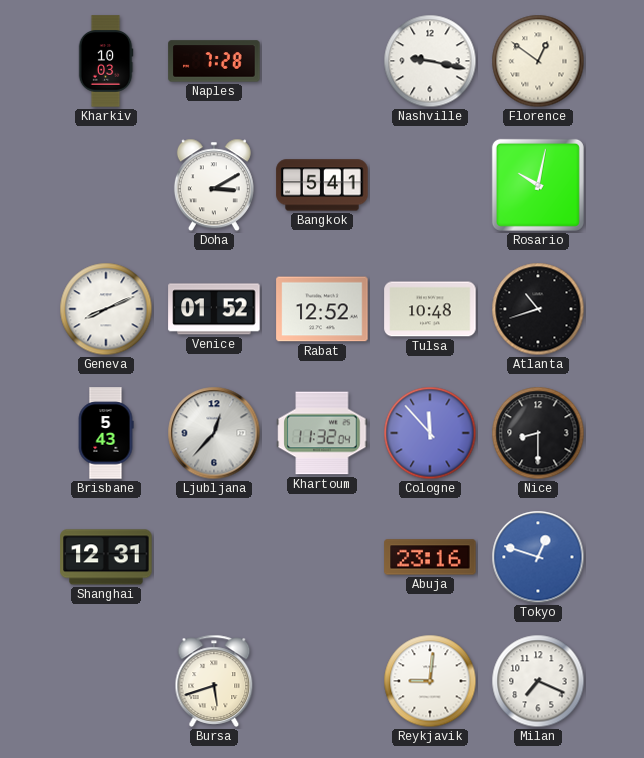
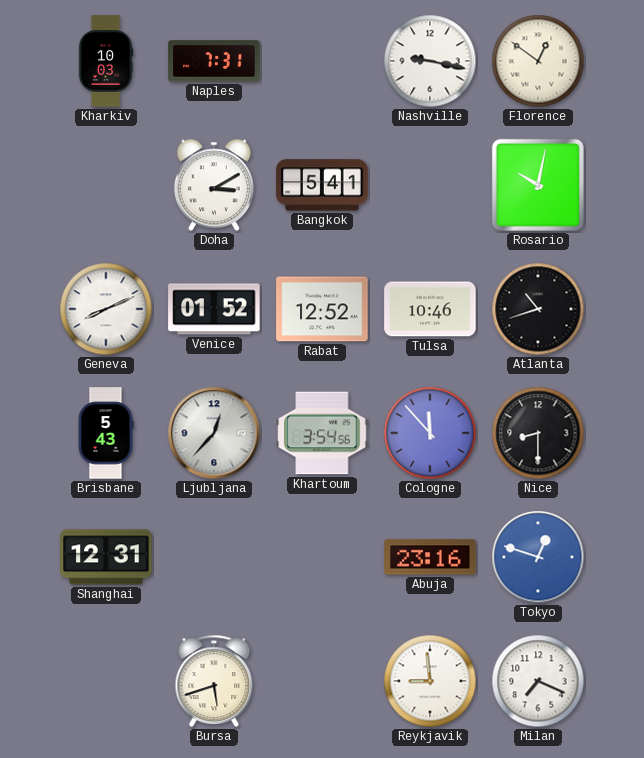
Naples: 7:28 -> 7:31 (214, 61)
Tulsa: 10:48 -> 10:46 (430, 309)
Khartoum: 11:32 -> 3:54 (322, 433)
Reykjavik: 9:01 -> 8:59 (430, 681)
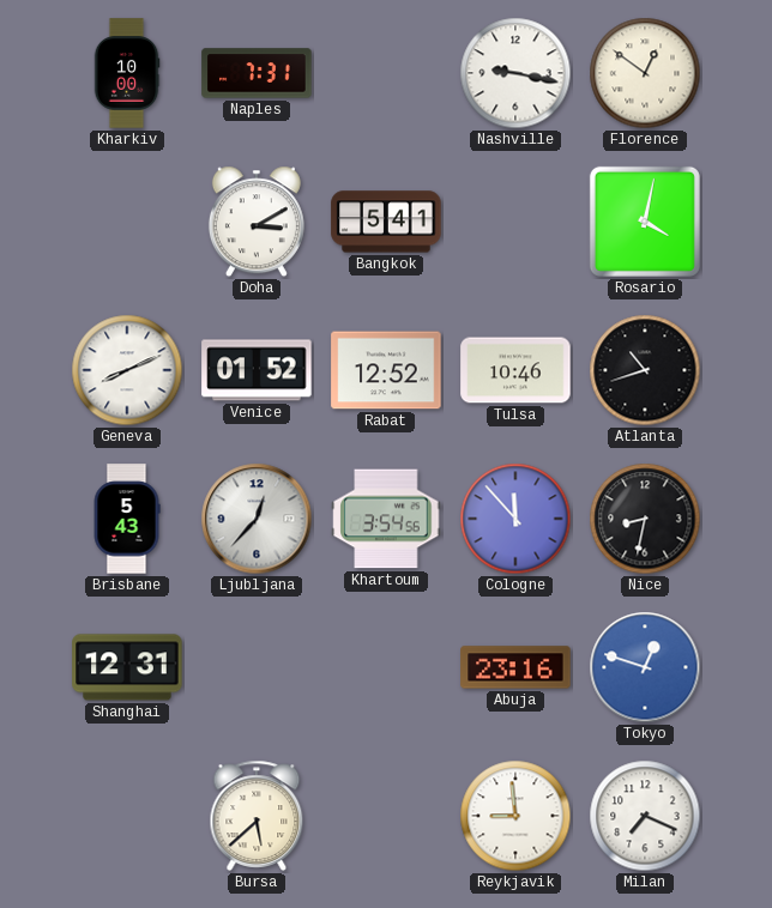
Kharkiv: 10:03 -> 10:00 (127, 73)
Rosario: 10:02 -> 4:02 (645, 222)
Nice: 8:30 -> 8:32 (645, 519)
Bursa: 5:42 -> 5:38 (257, 816)
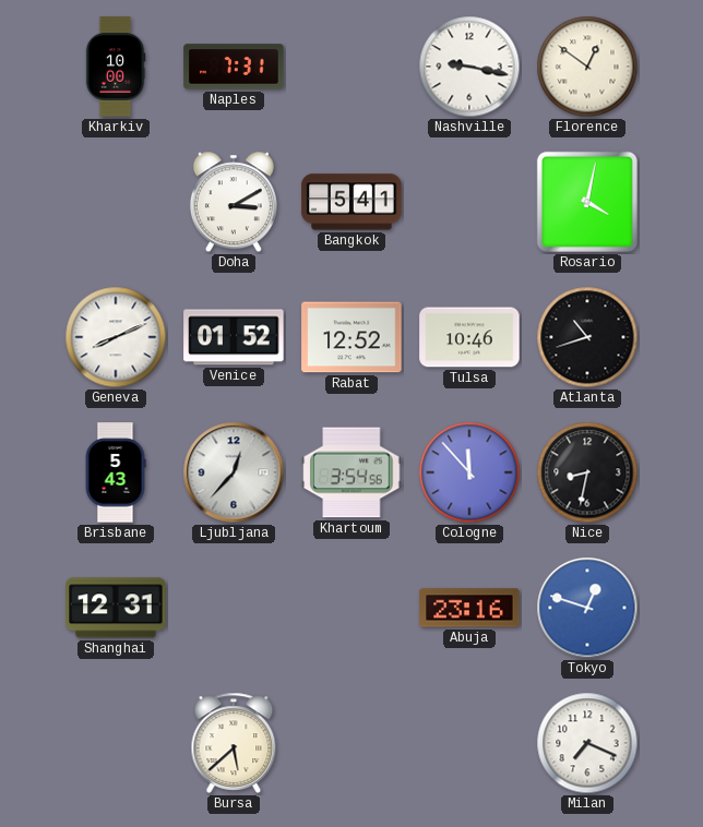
Reykjavik: 8:59 -> none (515, 816)
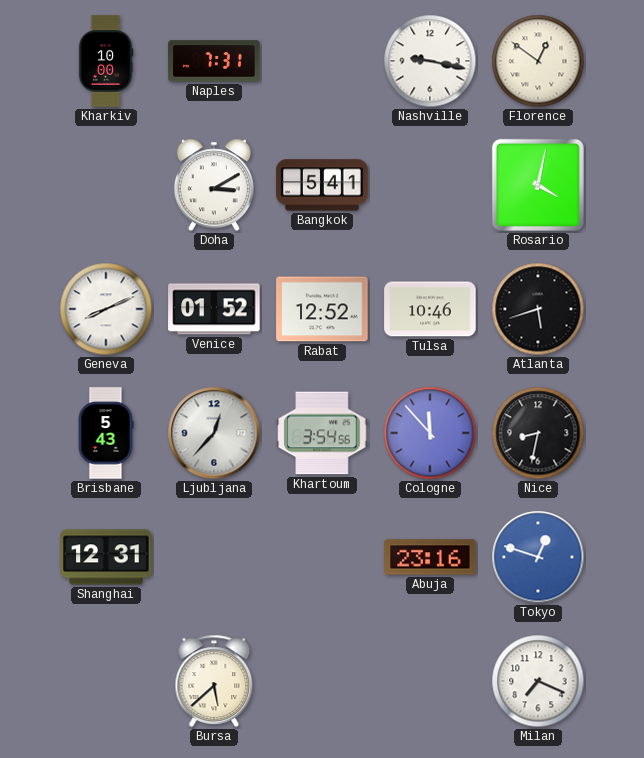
Atlanta: 10:42 -> 5:42 (538, 309)
